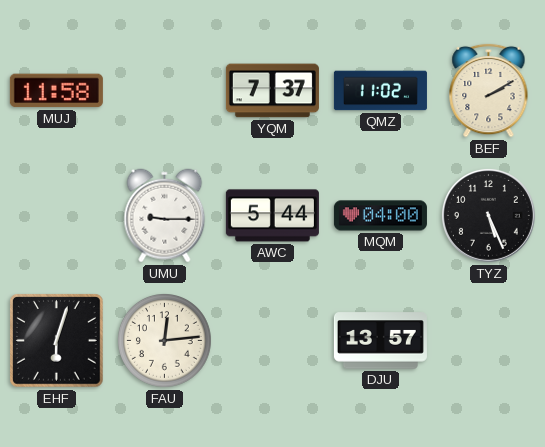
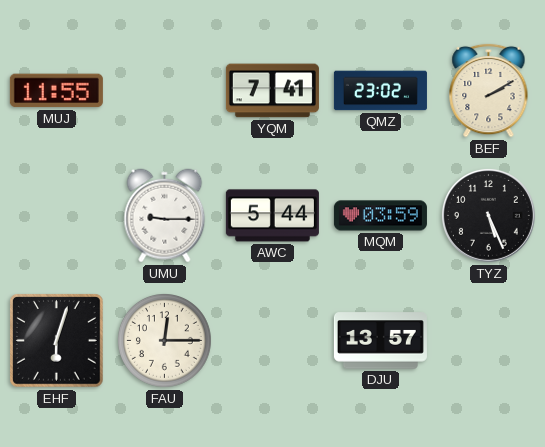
MUJ: 11:58 -> 11:55 (56, 91)
YQM: 7:37 -> 7:41 (272, 91)
QMZ: 11:02 -> 23:02 (380, 91)
MQM: 04:00 -> 03:59 (380, 216)
FAU: 12:14 -> 12:15 (165, 341)
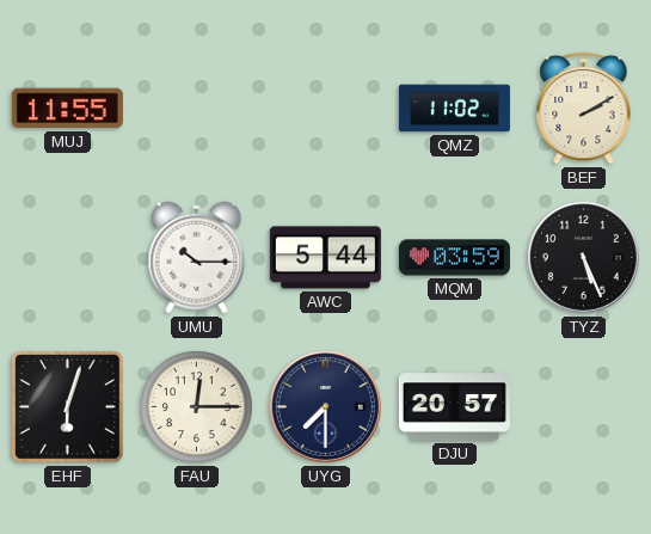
YQM: 7:41 -> none (272, 91)
QMZ: 23:02 -> 11:02 (454, 109)
UMU: 9:15 -> 10:15 (197, 258)
UYG: none -> 7:30 (325, 406)
DJU: 13:57 -> 20:57 (454, 407)
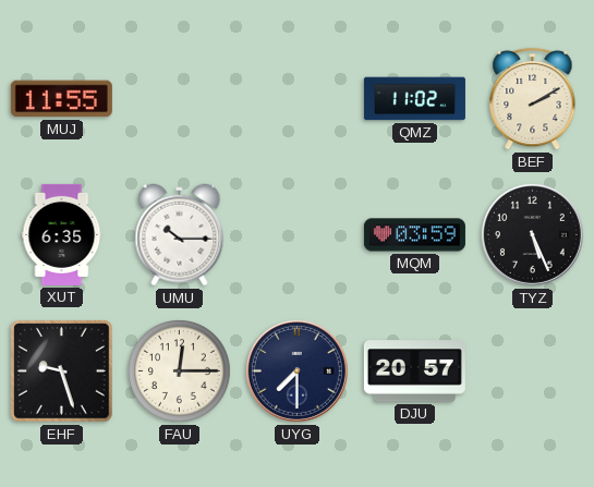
XUT: none -> 6:35 (62, 234)
AWC: 5:44 -> none (325, 258)
EHF: 6:03 -> 9:27 (62, 372)
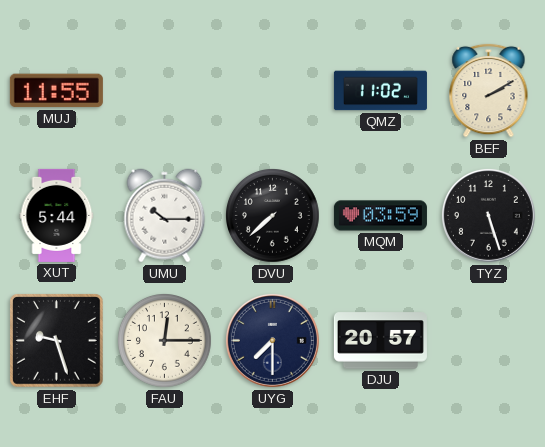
XUT: 6:35 -> 5:44 (57, 215)
DVU: none -> 7:38 (273, 216)
TYZ: 5:26 -> 5:27 (488, 215)
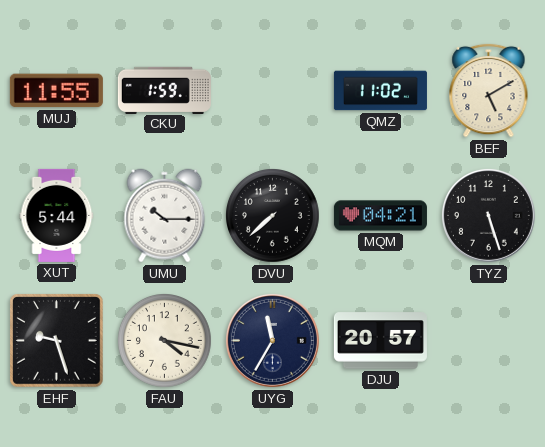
CKU: none -> 1:59 (164, 90)
BEF: 2:10 -> 5:10 (489, 90)
MQM: 03:59 -> 04:21 (380, 216)
FAU: 12:15 -> 4:17 (165, 341)
UYG: 7:30 -> 11:35 (272, 340)
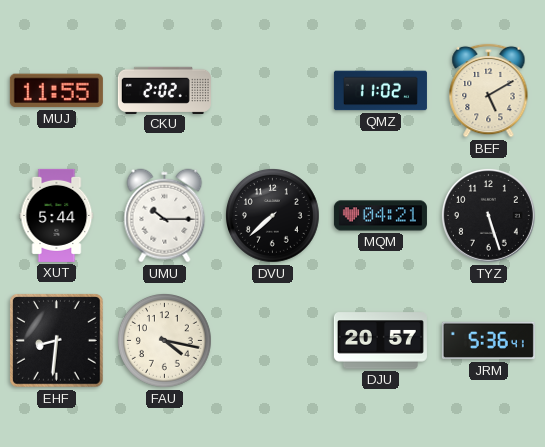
CKU: 1:59 -> 2:02 (164, 90)
EHF: 9:27 -> 8:31 (57, 341)
UYG: 11:35 -> none (272, 340)
JRM: none -> 5:36 (488, 341)
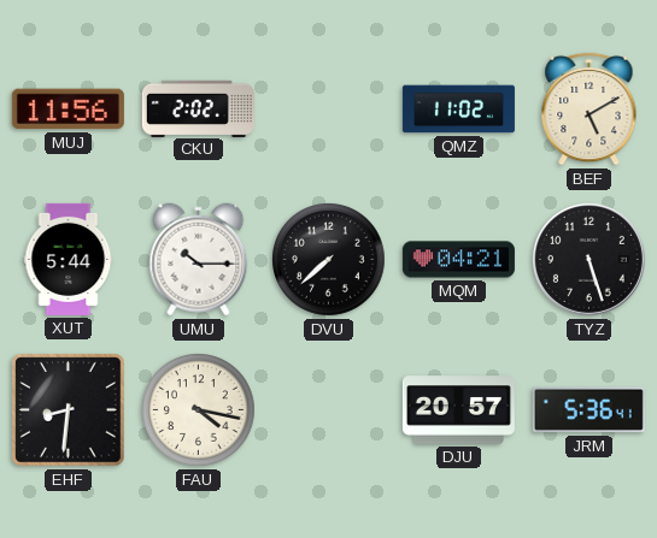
MUJ: 11:55 -> 11:56 (68, 110)
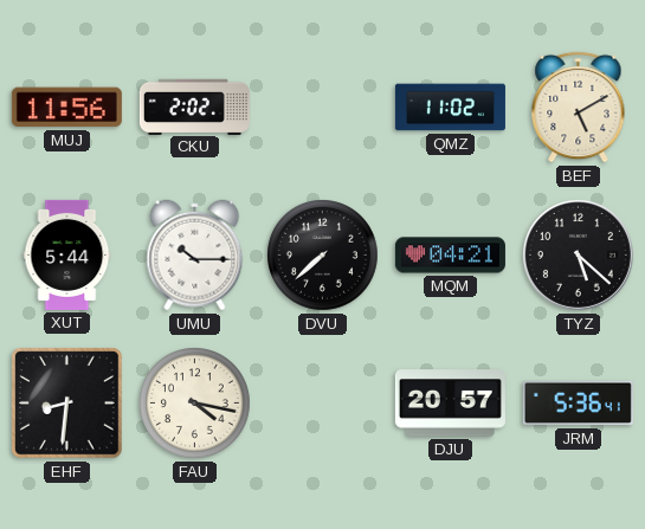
TYZ: 5:27 -> 5:22 (578, 254)
